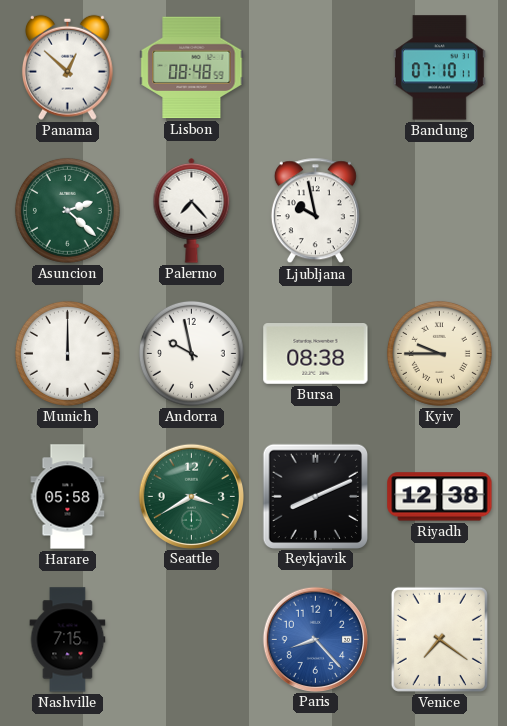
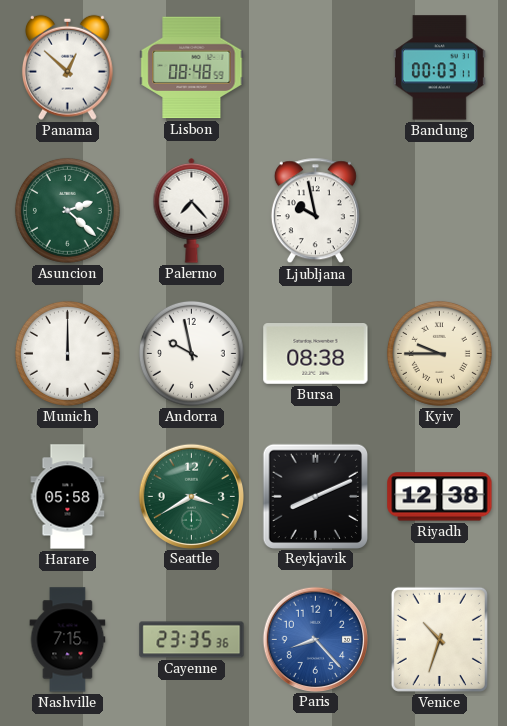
Bandung: 07:10 -> 00:03 (439, 68)
Cayenne: none -> 23:35 (192, 640)
Venice: 7:21 -> 10:33 (439, 639)
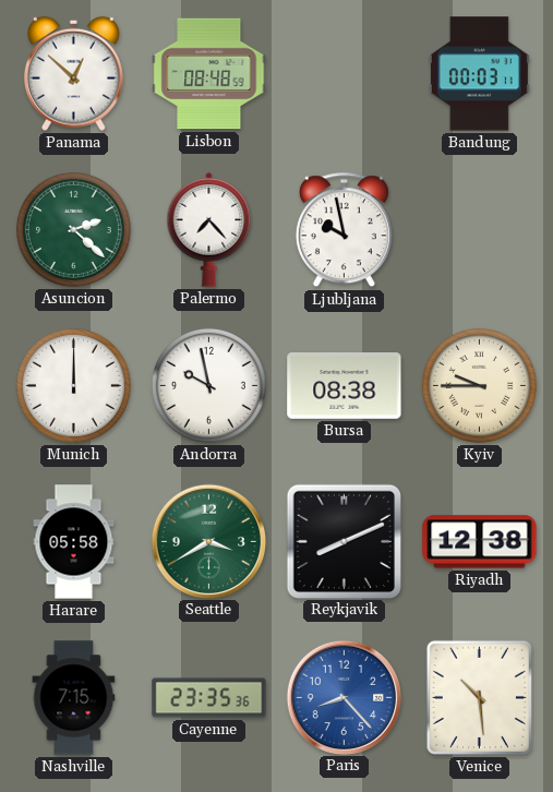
Venice: 10:33 -> 10:29 (479, 697)
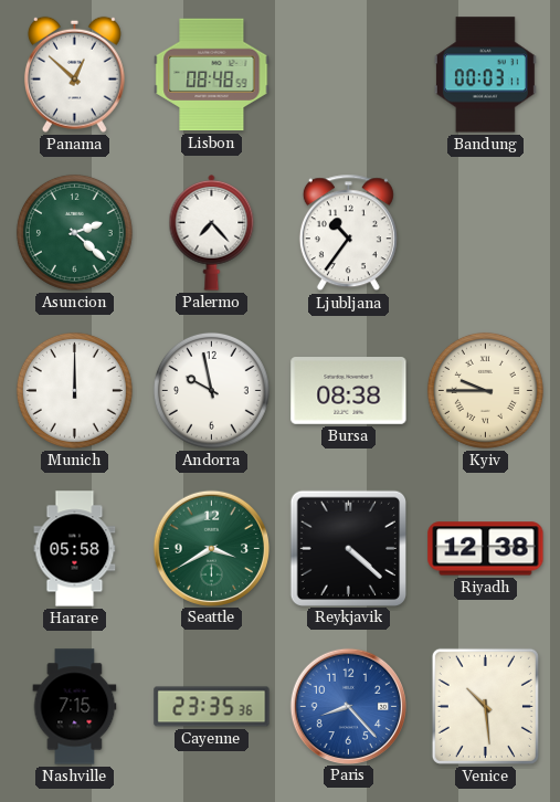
Ljubljana: 9:58 -> 10:36 (348, 233)
Reykjavik: 8:11 -> 4:22 (348, 548)
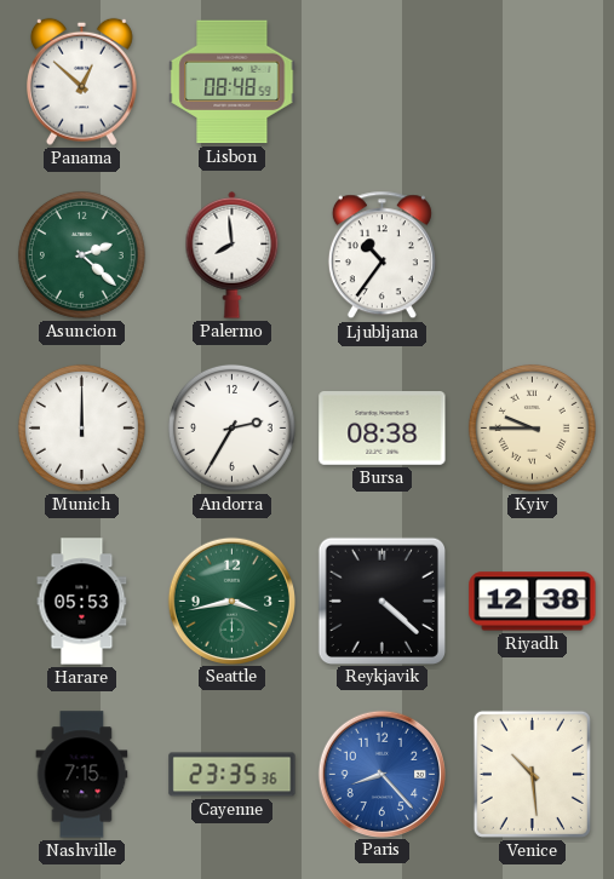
Bandung: 00:03 -> none (485, 75)
Palermo: 7:23 -> 7:59 (233, 254)
Andorra: 9:58 -> 2:35 (231, 427)
Harare: 05:58 -> 05:53 (82, 602)
Seattle: 3:40 -> 3:43 (231, 601)
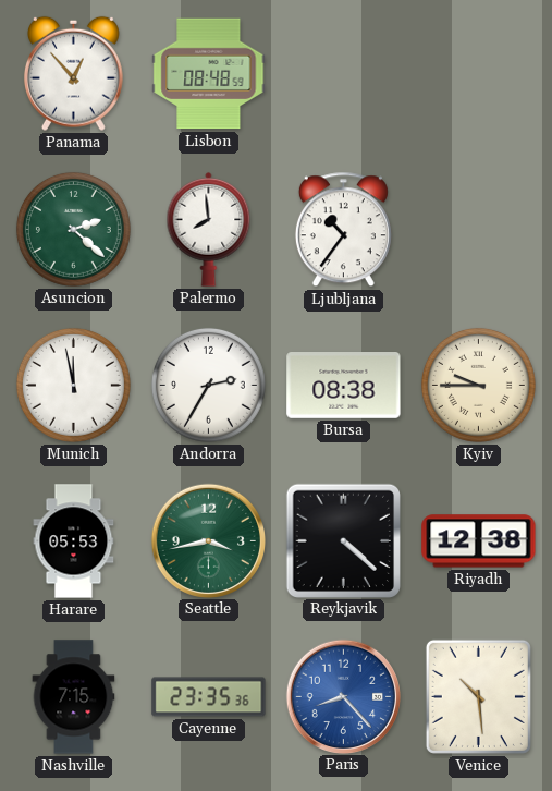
Panama: 12:52 -> 12:53 (73, 73)
Munich: 12:00 -> 11:58 (73, 385)
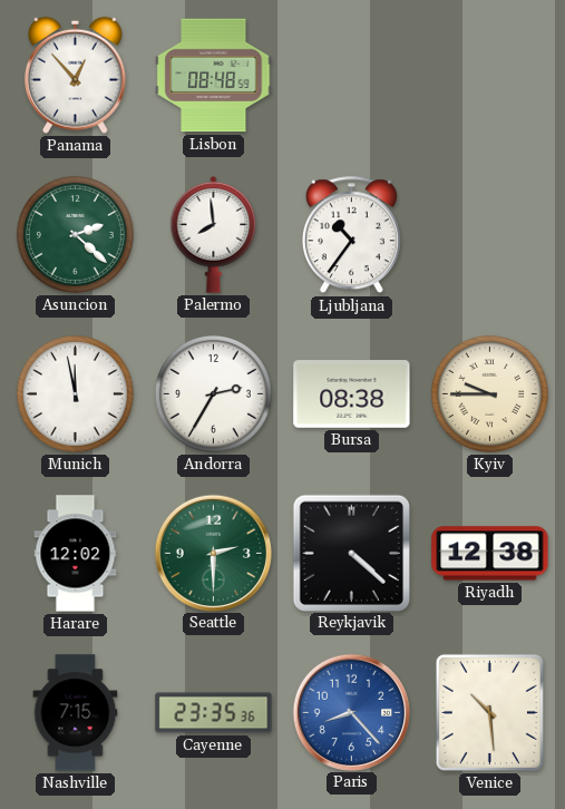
Harare: 05:53 -> 12:02 (76, 554)
Seattle: 3:43 -> 2:30 (213, 553)
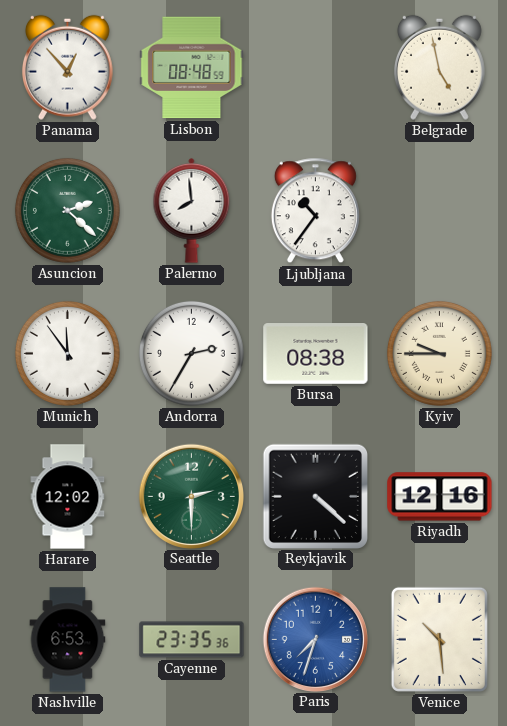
Belgrade: none -> 4:58 (439, 67)
Munich: 11:58 -> 11:54 (67, 353)
Riyadh: 12:38 -> 12:16 (440, 497)
Nashville: 7:15 -> 6:53 (68, 640)
Paris: 8:23 -> 7:33 (315, 639)
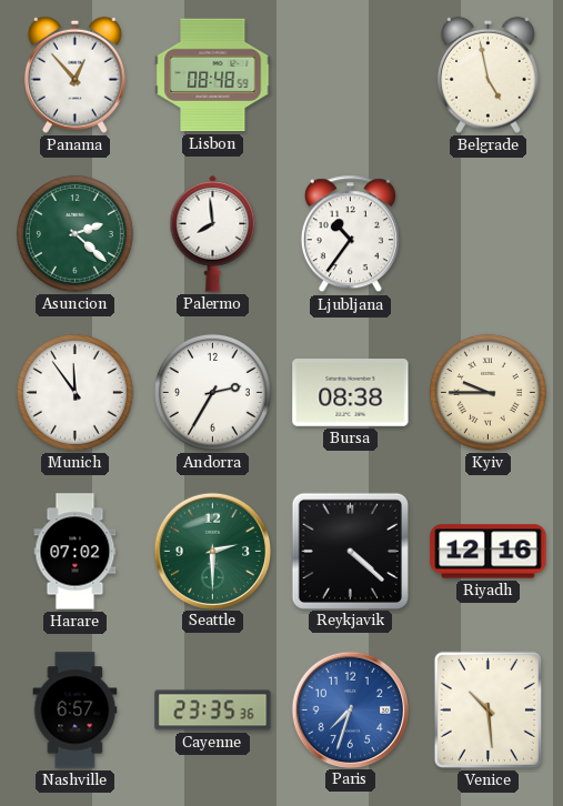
Harare: 12:02 -> 07:02 (76, 552)
Nashville: 6:53 -> 6:57 (76, 711)
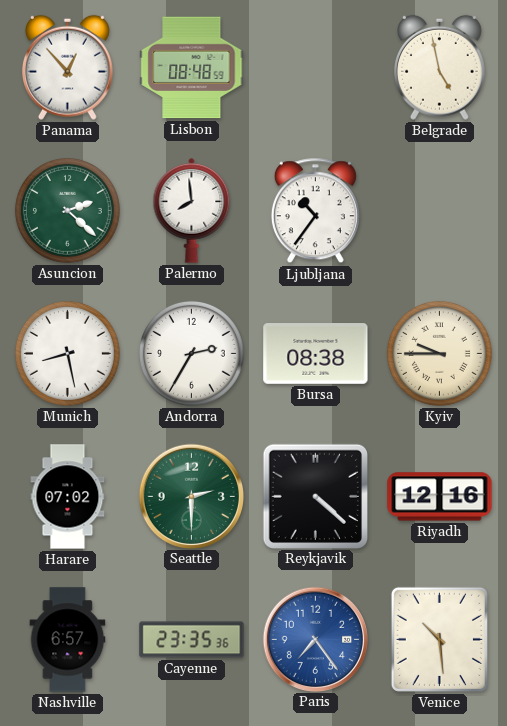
Munich: 11:54 -> 8:28 (67, 353)
Paris: 7:33 -> 7:24 (315, 639)
